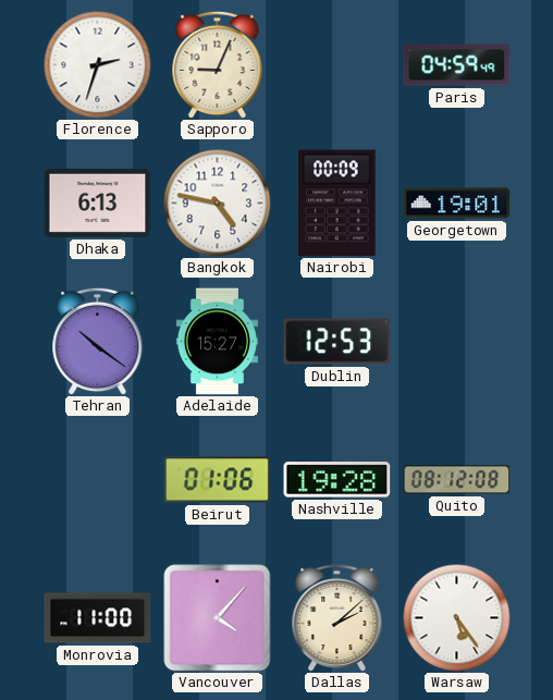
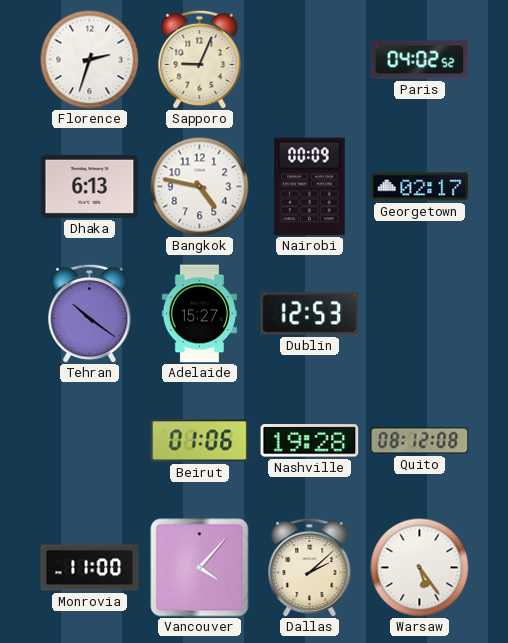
Paris: 04:59 -> 04:02 (420, 60)
Georgetown: 19:01 -> 02:17 (420, 187)
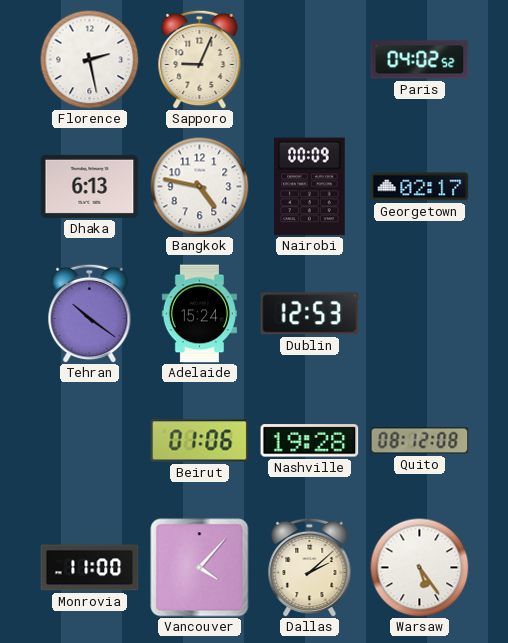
Florence: 2:33 -> 2:28 (90, 60)
Adelaide: 15:27 -> 15:24 (199, 314)
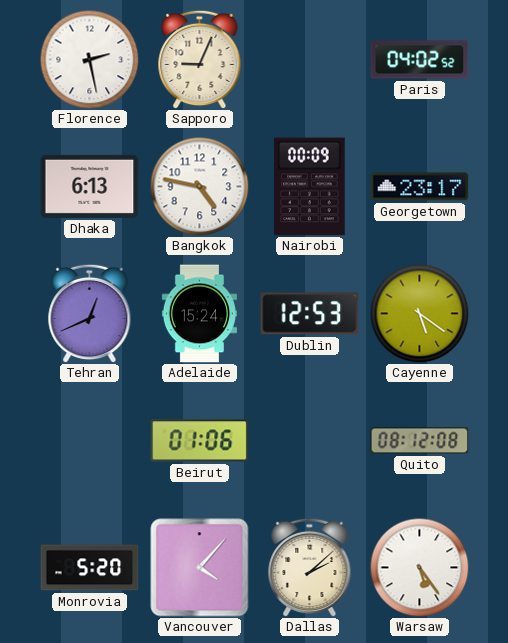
Georgetown: 02:17 -> 23:17 (420, 187)
Tehran: 10:21 -> 12:41 (90, 313)
Cayenne: none -> 5:21 (420, 314)
Nashville: 19:28 -> none (310, 441)
Monrovia: 11:00 -> 5:20 (90, 568)
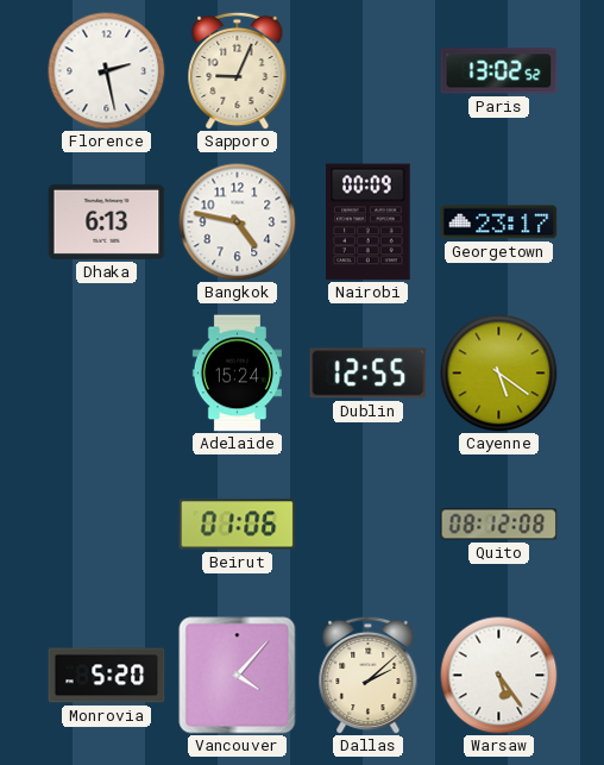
Paris: 04:02 -> 13:02 (499, 71)
Tehran: 12:41 -> none (90, 313)
Dublin: 12:53 -> 12:55 (369, 374)
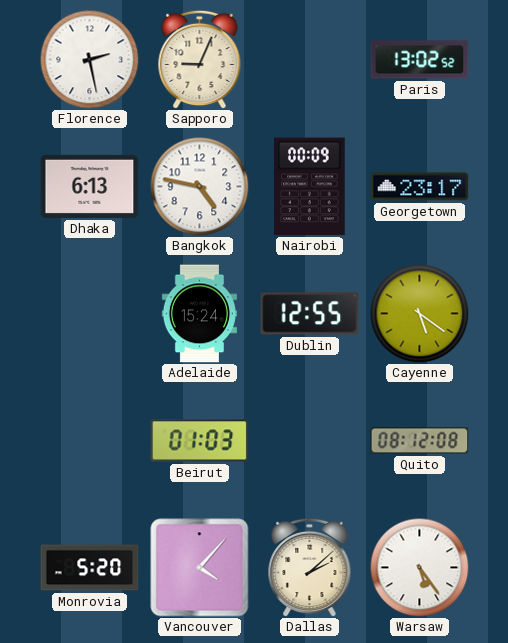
Beirut: 01:06 -> 01:03 (200, 441)
